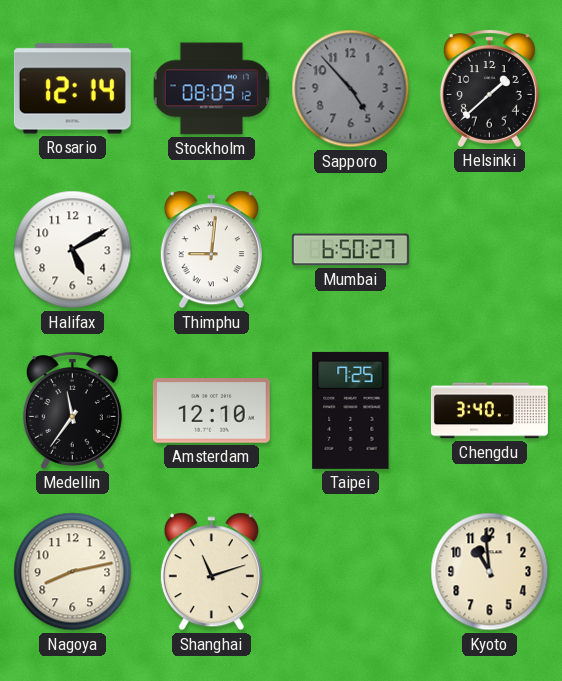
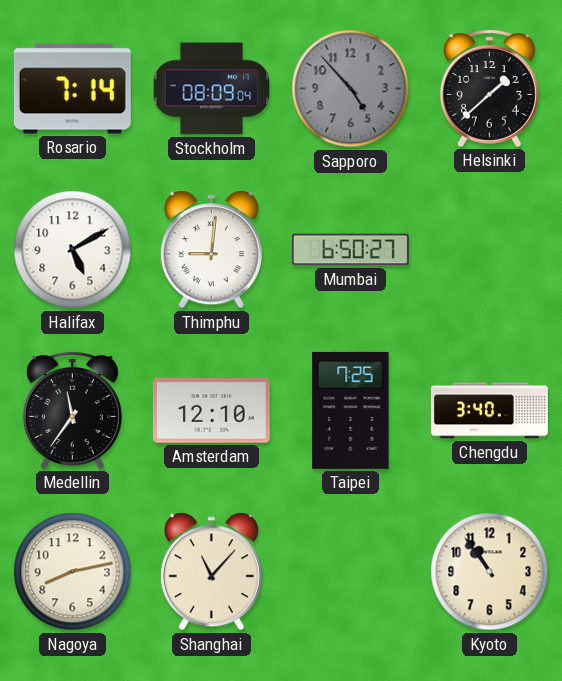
Rosario: 12:14 -> 7:14 (72, 89)
Stockholm: 08:09:12 -> 08:09:04 (211, 89)
Shanghai: 11:12 -> 11:07 (211, 572)
Kyoto: 10:59 -> 10:54 (490, 572)
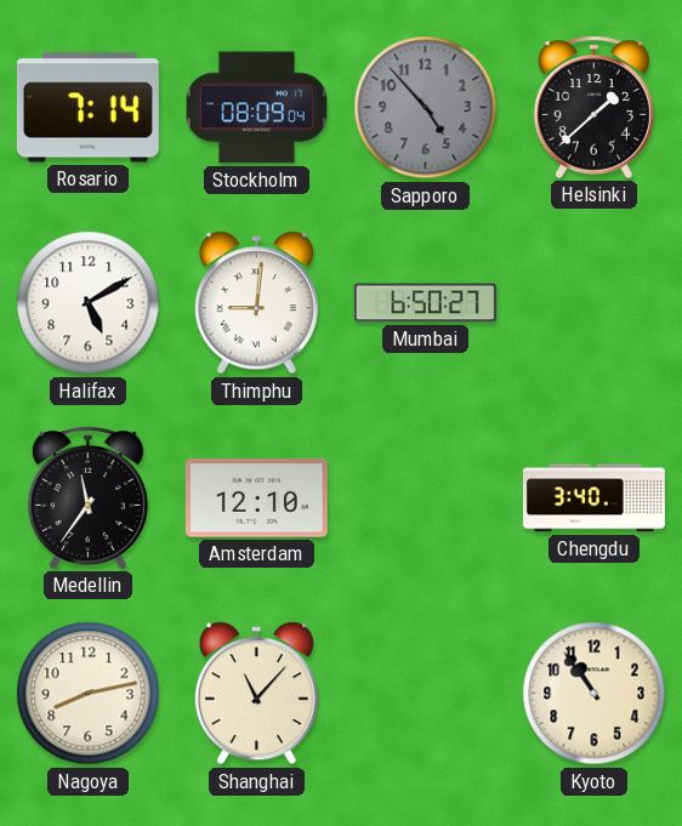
Taipei: 7:25 -> none (351, 410)
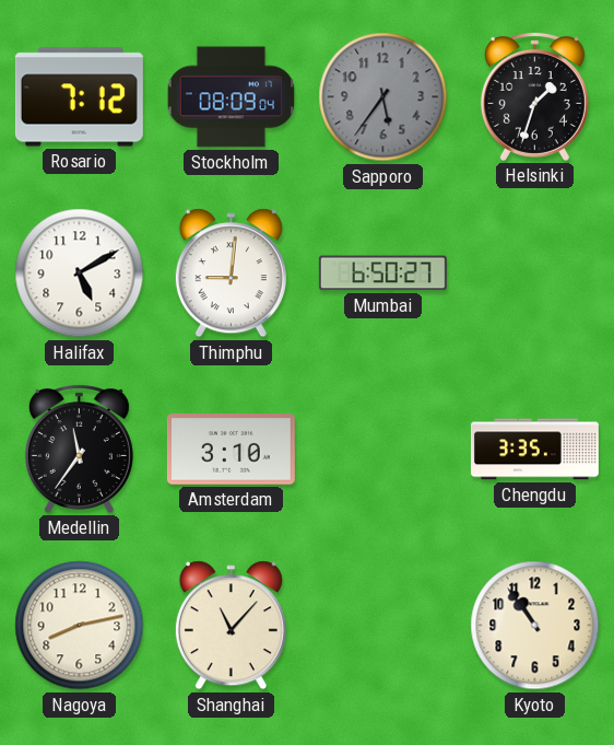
Rosario: 7:14 -> 7:12 (79, 97)
Sapporo: 4:53 -> 5:36 (383, 97)
Helsinki: 1:38 -> 1:33 (534, 97)
Amsterdam: 12:10 -> 3:10 (231, 450)
Chengdu: 3:40 -> 3:35 (534, 450)
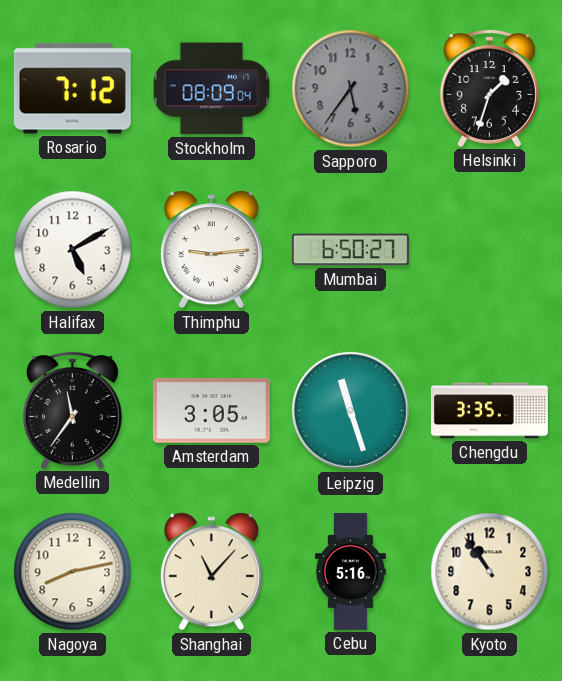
Thimphu: 9:01 -> 9:14 (211, 250)
Amsterdam: 3:10 -> 3:05 (211, 411)
Leipzig: none -> 11:27 (350, 410)
Cebu: none -> 5:16 (350, 571)
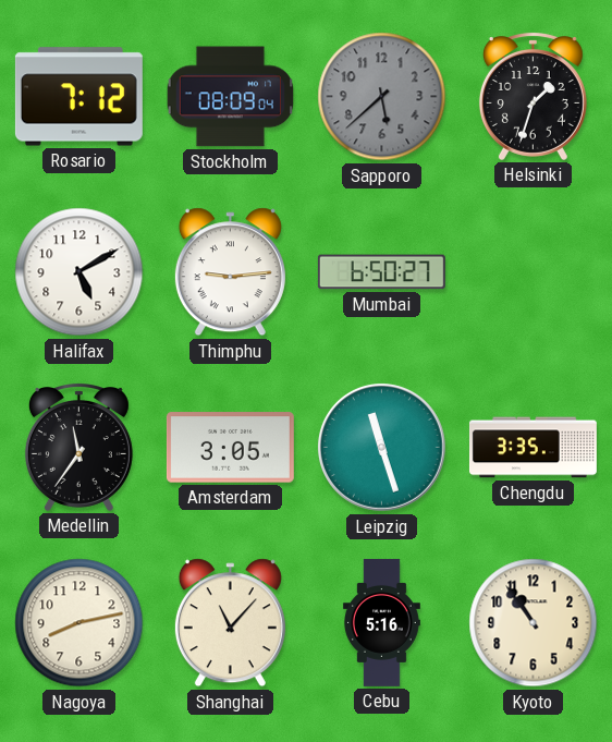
Sapporo: 5:36 -> 5:38 (382, 97)
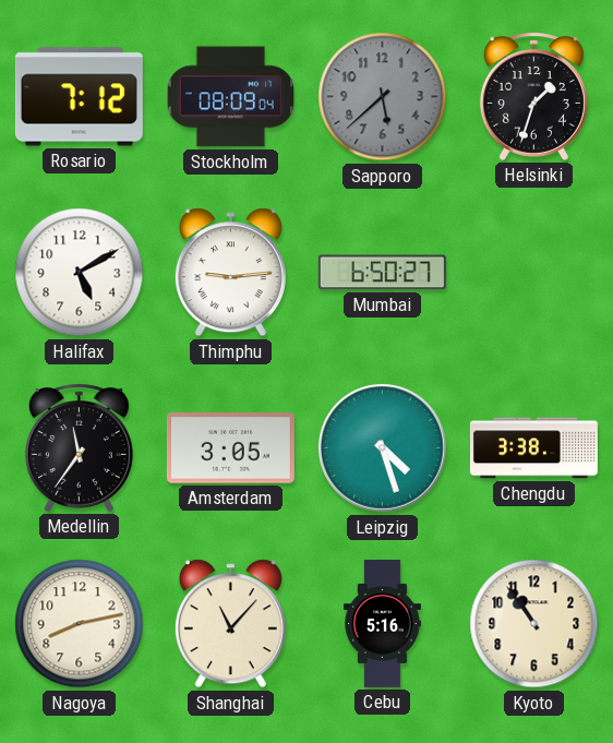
Leipzig: 11:27 -> 4:27 (382, 447)
Chengdu: 3:35 -> 3:38 (533, 448)
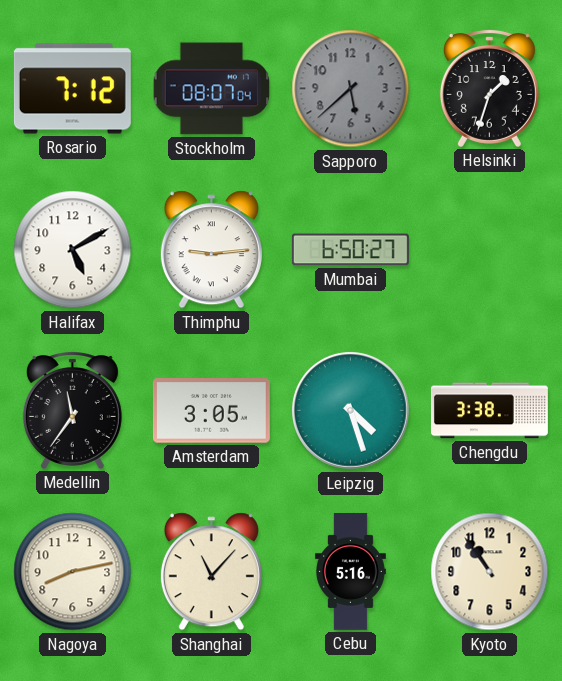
Stockholm: 08:09 -> 08:07 (211, 89)
